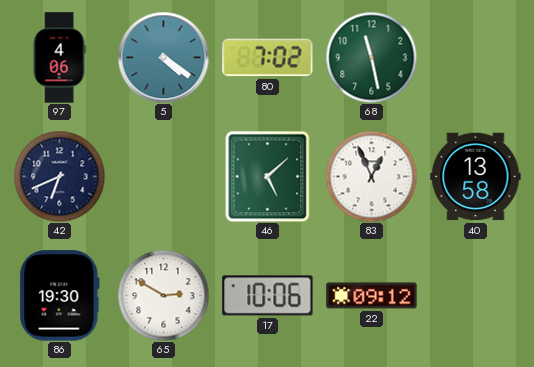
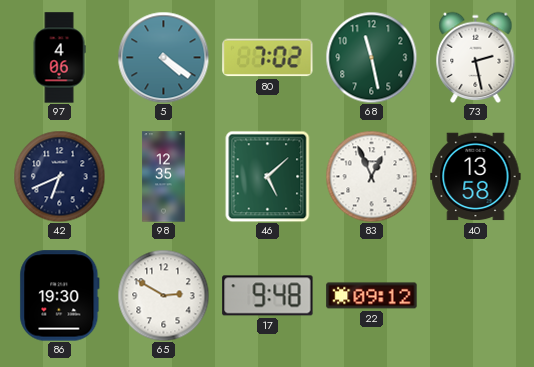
73: none -> 2:28 (476, 57)
98: none -> 12:35 (164, 177)
17: 10:06 -> 9:48 (268, 296)
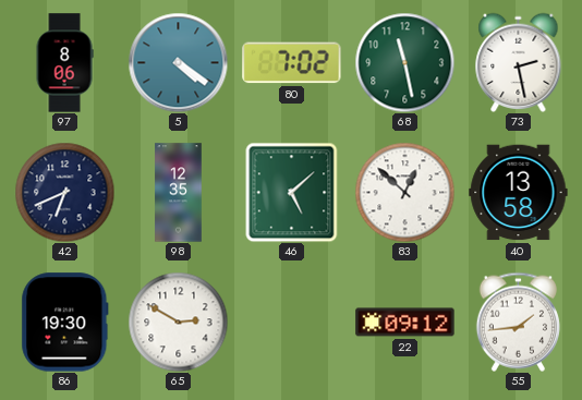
97: 4:06 -> 8:06 (64, 63)
83: 12:56 -> 12:52 (404, 192)
17: 9:48 -> none (268, 296)
55: none -> 1:44 (518, 322)
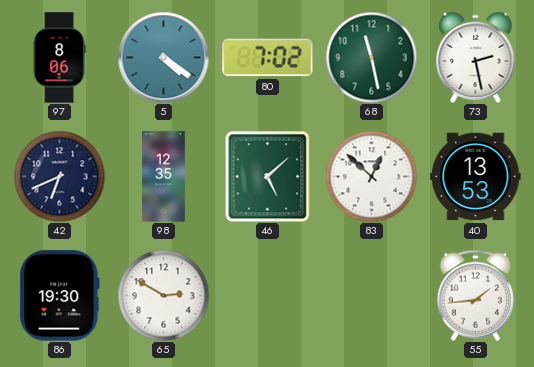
40: 13:58 -> 13:53 (476, 177)
22: 09:12 -> none (405, 323)
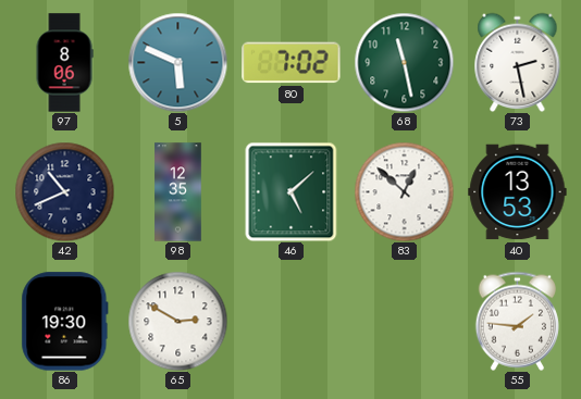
5: 4:21 -> 5:49 (177, 62)
42: 6:41 -> 10:41 (64, 191)
55: 1:44 -> 1:46 (517, 321)
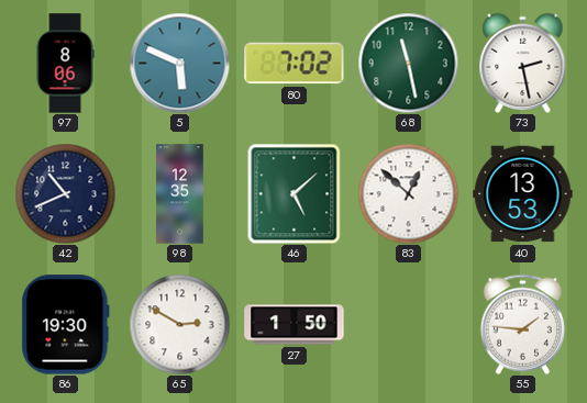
27: none -> 1:50 (295, 325)
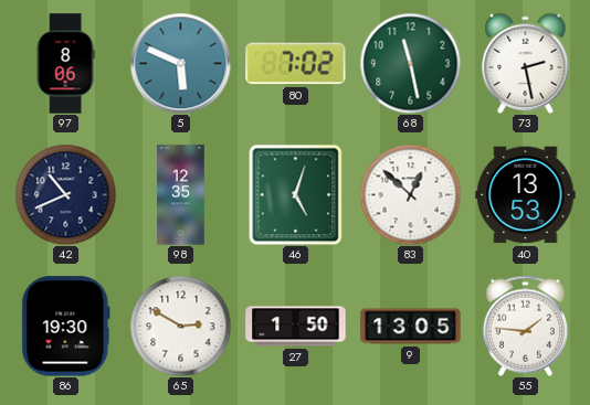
46: 5:08 -> 5:03 (296, 194)
9: none -> 13:05 (411, 327)
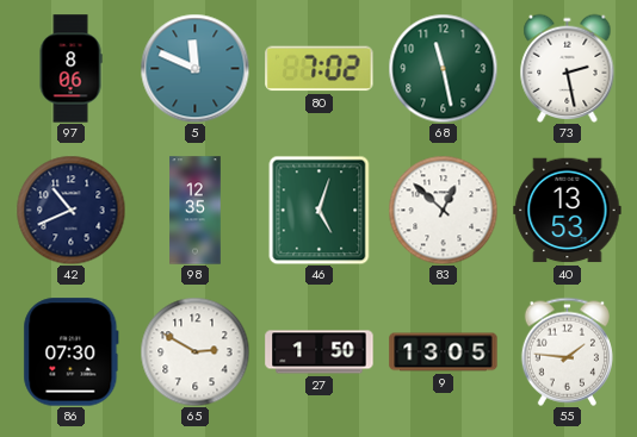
5: 5:49 -> 11:49 (194, 68)
86: 19:30 -> 07:30 (72, 352)
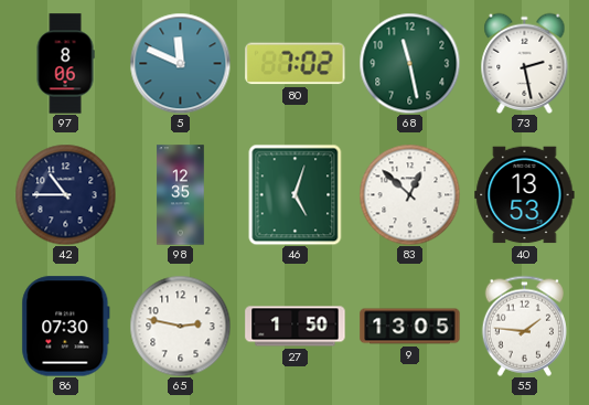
42: 10:41 -> 10:45 (65, 194)
65: 2:50 -> 2:47 (180, 326)
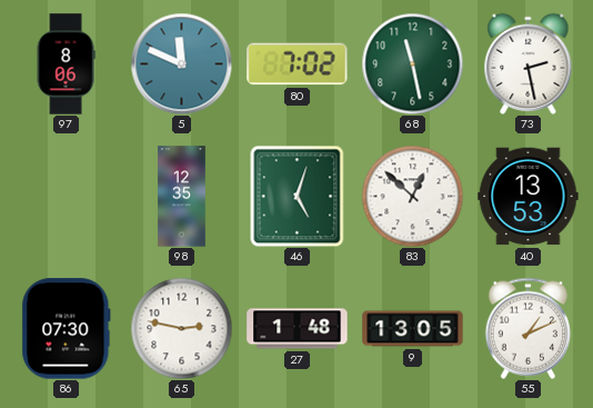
42: 10:45 -> none (65, 194)
27: 1:50 -> 1:48 (298, 329)
55: 1:46 -> 1:11 (527, 328)
